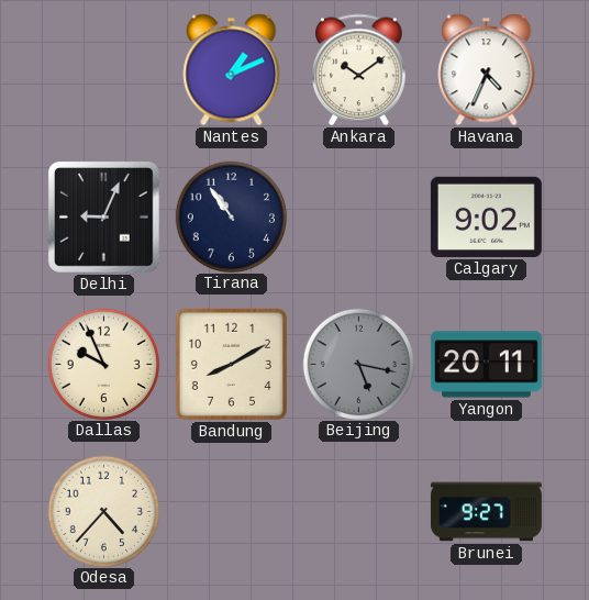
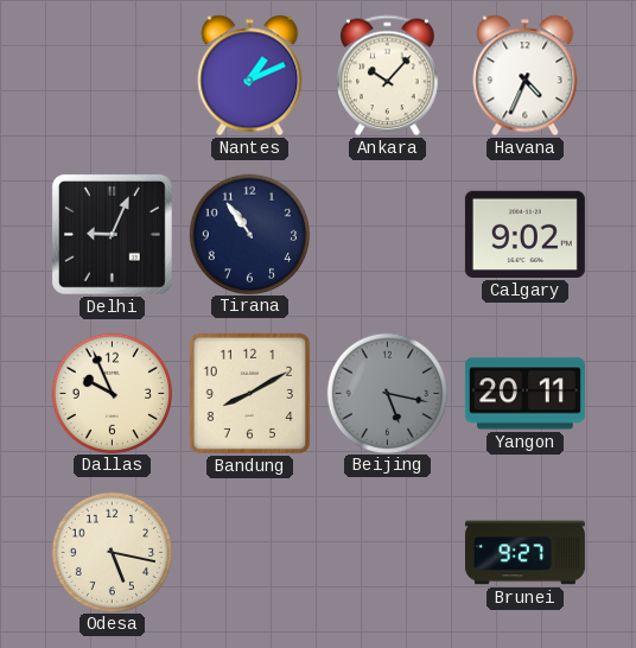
Ankara: 10:09 -> 10:07 (388, 76)
Odesa: 4:37 -> 5:17 (112, 552)
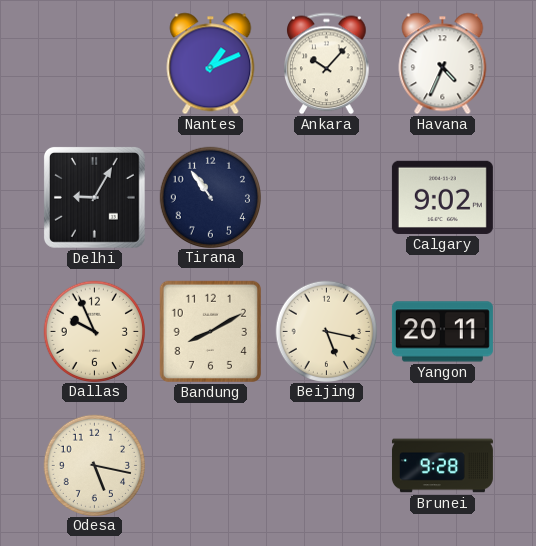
Delhi: 9:04 -> 9:05 (94, 197)
Beijing dial: grey -> cream (326, 331)
Brunei: 9:27 -> 9:28 (442, 466)
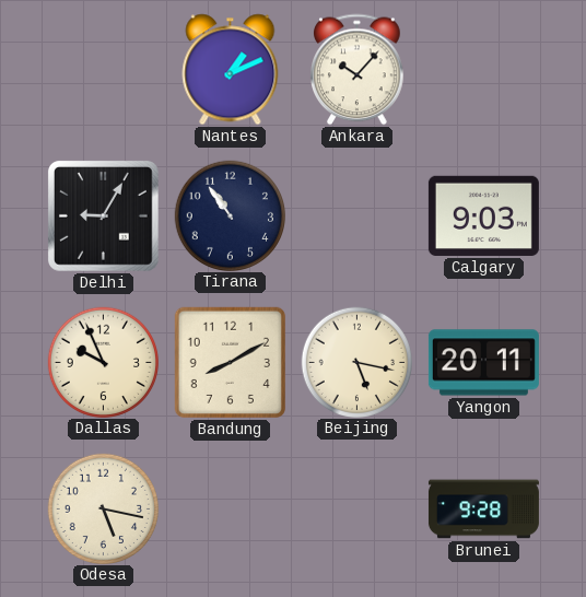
Havana: 4:34 -> none (443, 64)
Calgary: 9:02 -> 9:03 (483, 215)
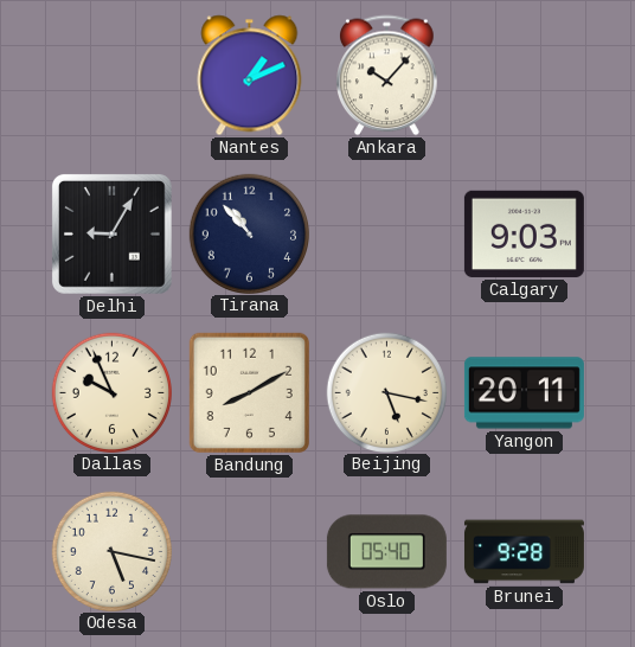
Tirana: 10:54 -> 10:53 (249, 233)
Oslo: none -> 05:40 (386, 552)
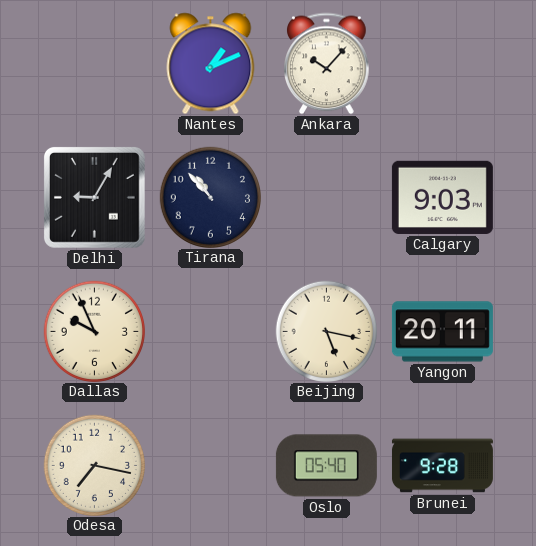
Bandung: 8:10 -> none (249, 392)
Odesa: 5:17 -> 7:17 (94, 465)
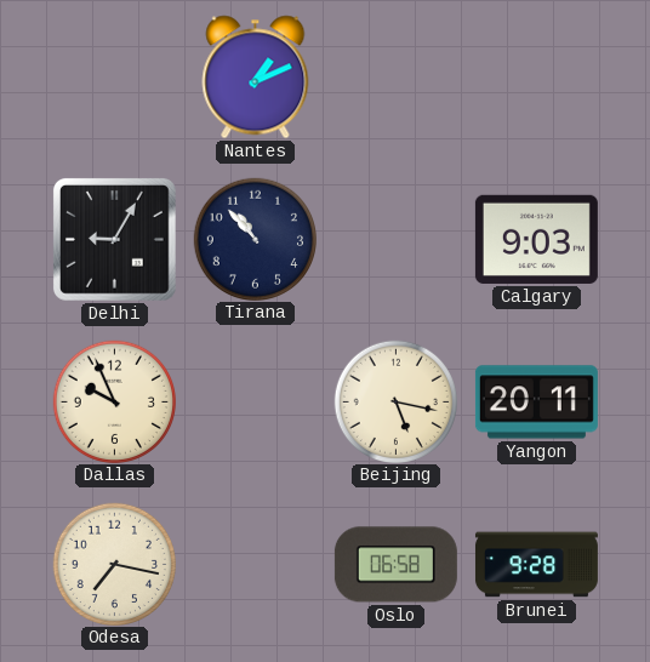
Ankara: 10:07 -> none (327, 64)
Oslo: 05:40 -> 06:58 (395, 565)
